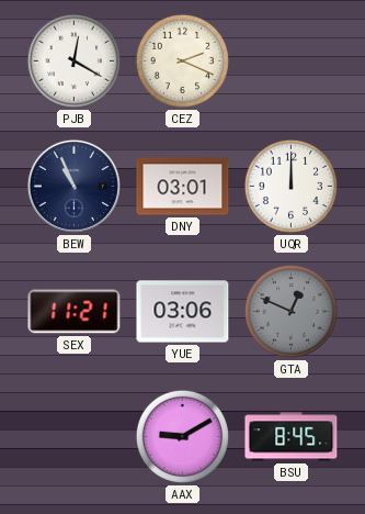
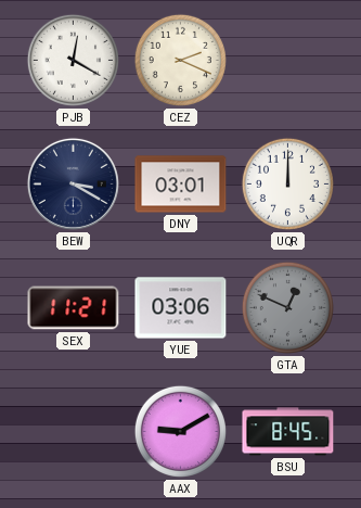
BEW: 10:56 -> 3:20 (73, 183)
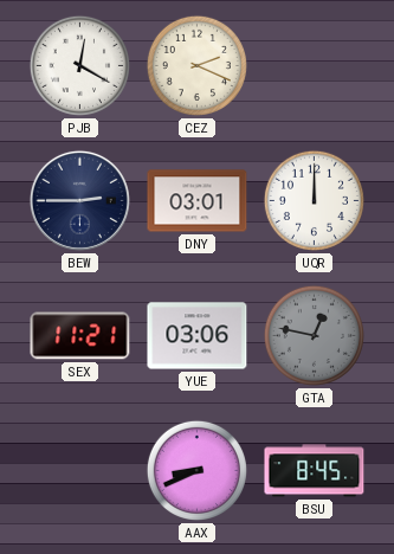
BEW: 3:20 -> 2:45 (79, 200)
GTA: 12:49 -> 12:47 (314, 335)
AAX: 9:10 -> 8:41 (196, 470)
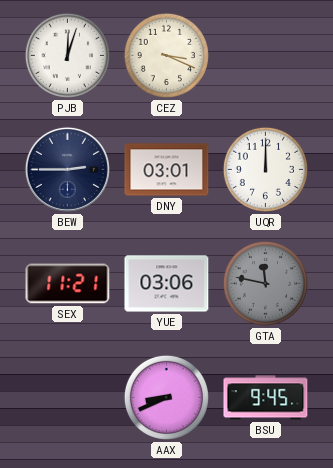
PJB: 12:20 -> 12:03 (67, 55)
CEZ: 2:19 -> 3:19 (166, 55)
GTA: 12:47 -> 11:47 (265, 283)
BSU: 8:45 -> 9:45 (266, 398)
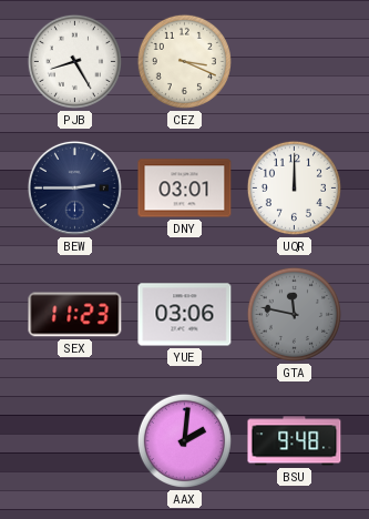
PJB: 12:03 -> 8:25 (74, 61)
SEX: 11:21 -> 11:23 (75, 315)
AAX: 8:41 -> 2:01 (184, 440)
BSU: 9:45 -> 9:48 (295, 441)
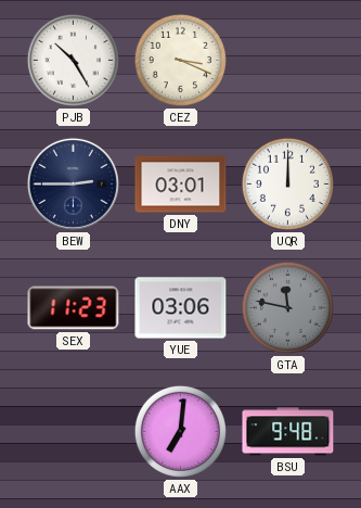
PJB: 8:25 -> 10:25 (73, 60)
AAX: 2:01 -> 7:01 (180, 431)
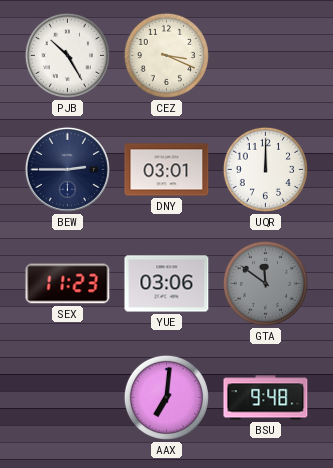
GTA: 11:47 -> 11:51 (265, 283)
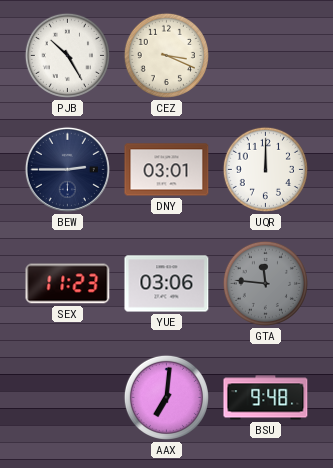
GTA: 11:51 -> 11:46 (265, 283)
